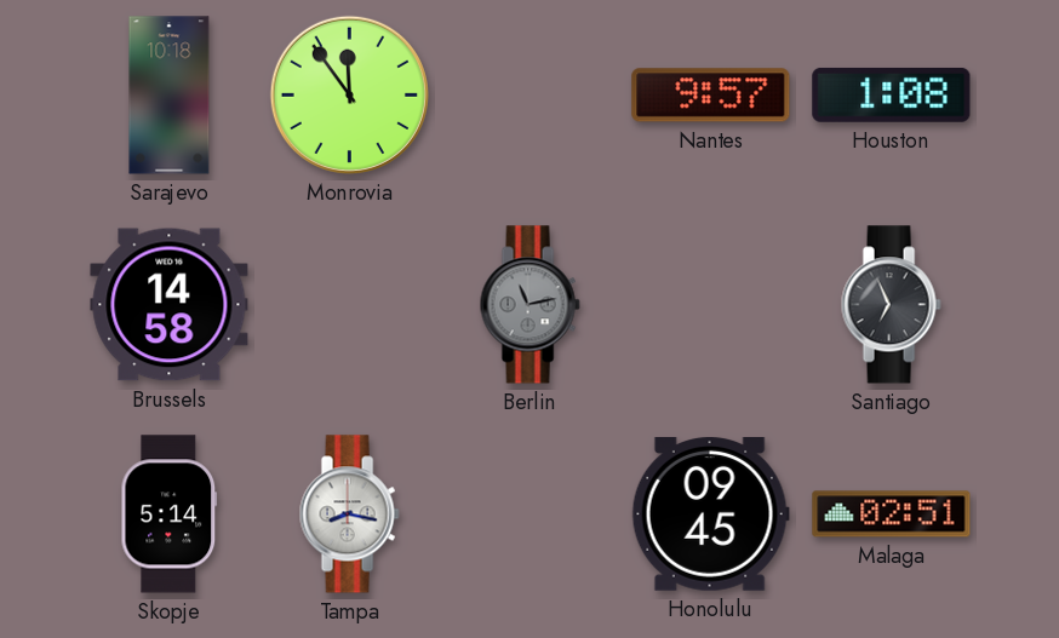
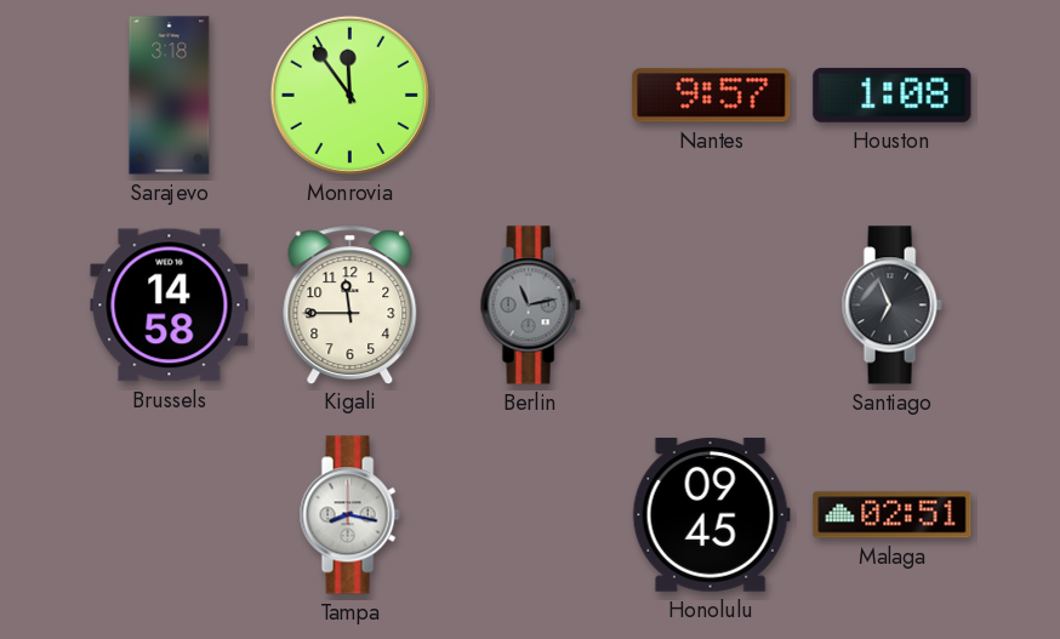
Sarajevo: 10:18 -> 3:18 (170, 96)
Kigali: none -> 11:45 (351, 304)
Skopje: 5:14 -> none (170, 515)
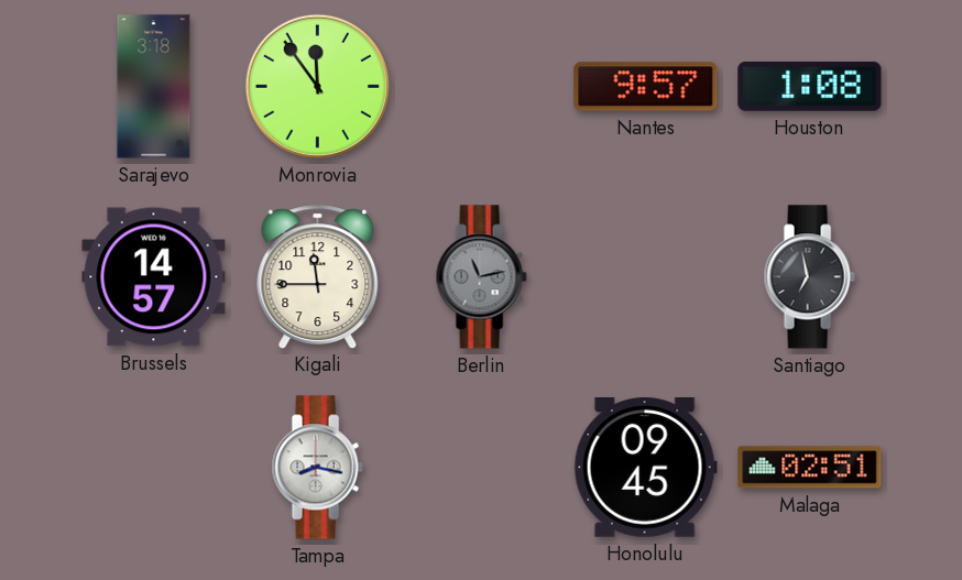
Brussels: 14:58 -> 14:57 (154, 277)
Santiago: 6:56 -> 6:58 (809, 277)
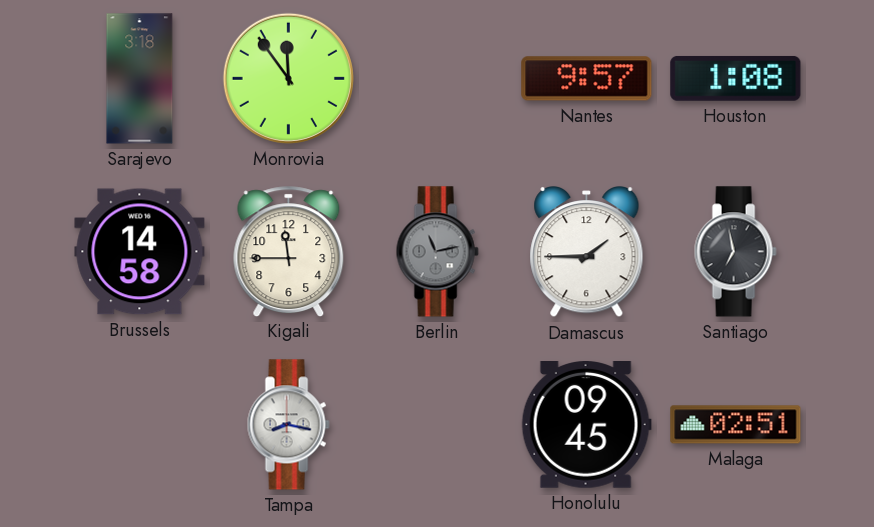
Brussels: 14:57 -> 14:58 (140, 252)
Damascus: none -> 1:45 (587, 253)
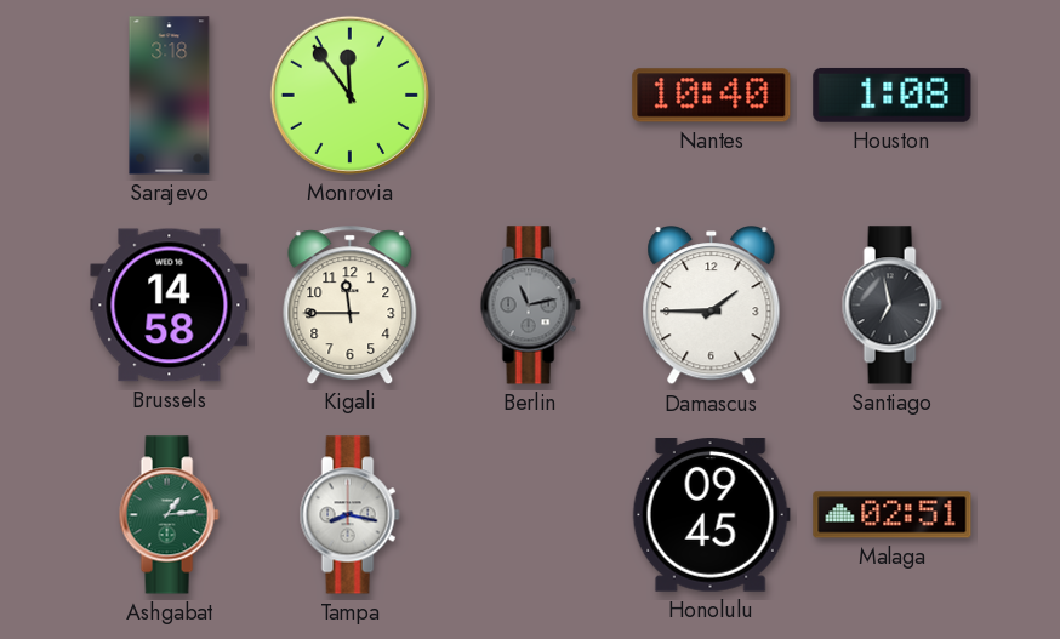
Nantes: 9:57 -> 10:40 (712, 96)
Ashgabat: none -> 1:14 (169, 515)
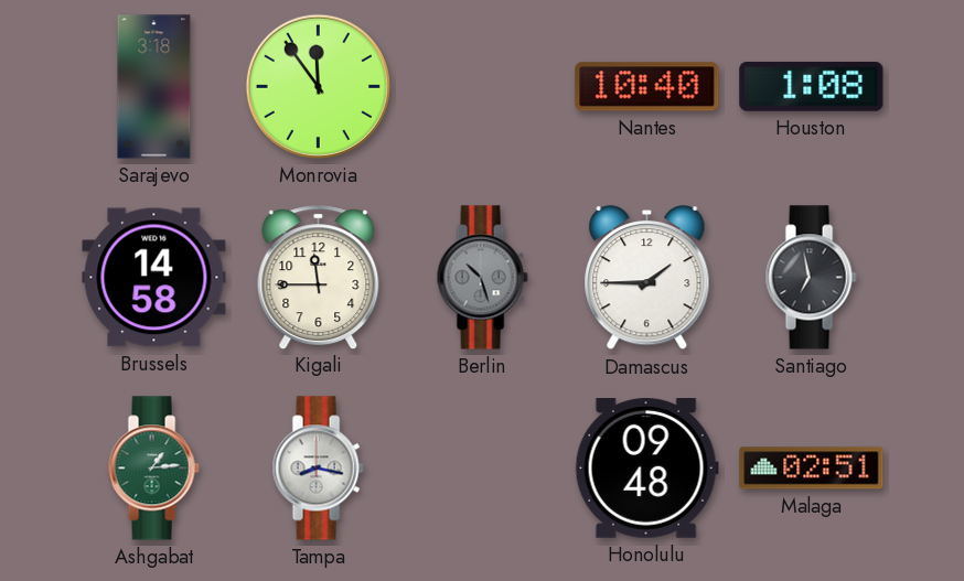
Berlin: 11:13 -> 10:27 (482, 278)
Honolulu: 09:45 -> 09:48 (646, 469)
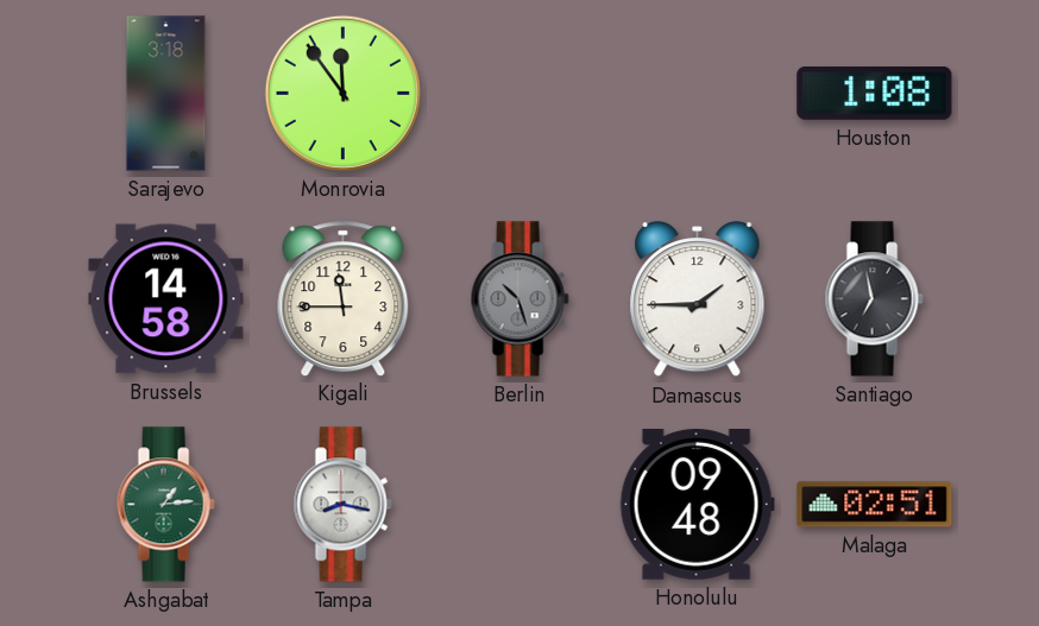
Nantes: 10:40 -> none (647, 87)
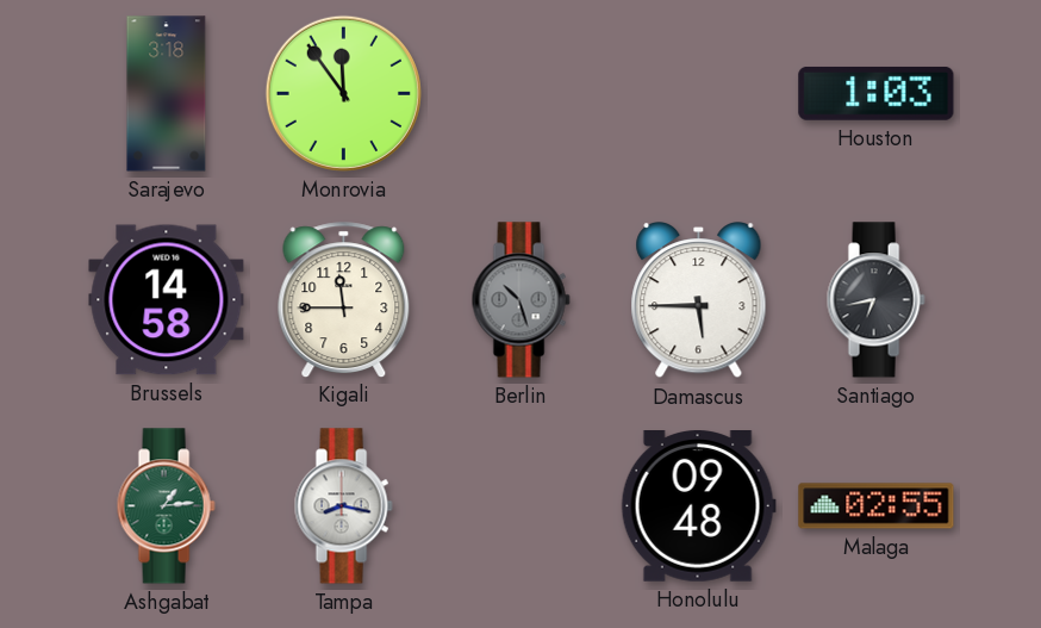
Houston: 1:08 -> 1:03 (877, 93)
Damascus: 1:45 -> 5:45 (699, 301)
Santiago: 6:58 -> 6:43 (875, 300)
Malaga: 02:51 -> 02:55 (877, 506)
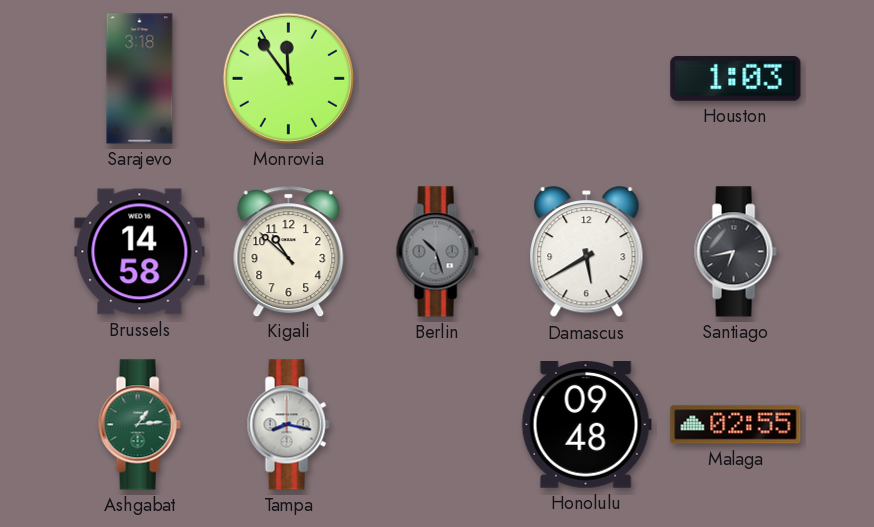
Kigali: 11:45 -> 10:52 (289, 251)
Damascus: 5:45 -> 5:40 (587, 253)
